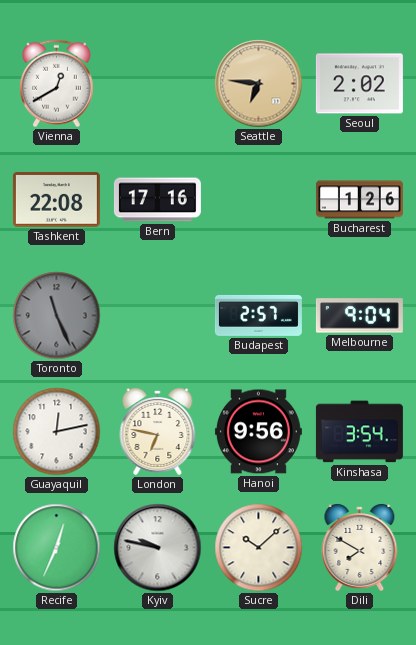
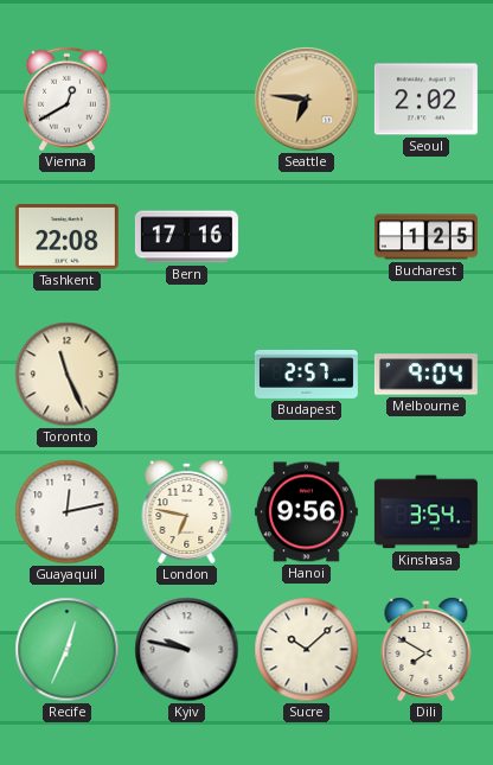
Bucharest: 1:26 -> 1:25 (425, 237)
Toronto dial: grey -> cream (68, 375)
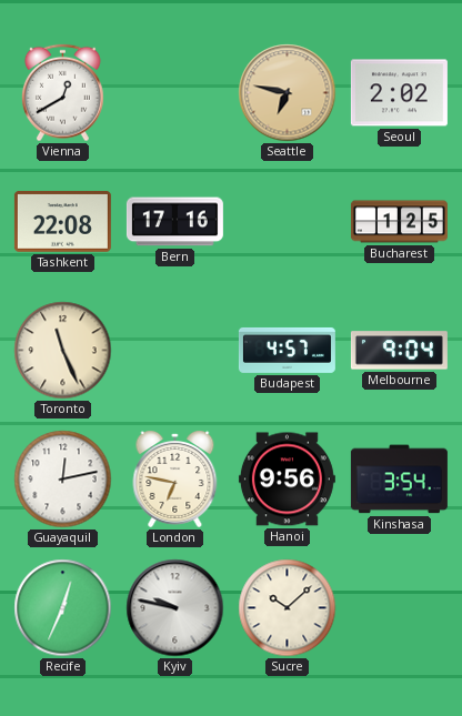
Seattle: 6:46 -> 6:47 (288, 93)
Budapest: 2:57 -> 4:57 (287, 350)
Dili: 7:50 -> none (427, 650)
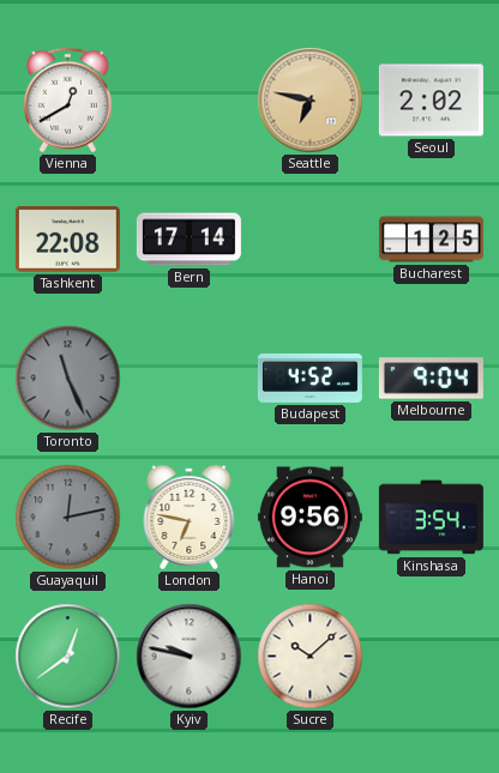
Bern: 17:16 -> 17:14 (188, 240)
Toronto dial: cream -> grey (68, 379)
Budapest: 4:57 -> 4:52 (309, 378)
Guayaquil dial: white -> grey (68, 518)
Recife: 12:34 -> 12:39 (68, 657)
